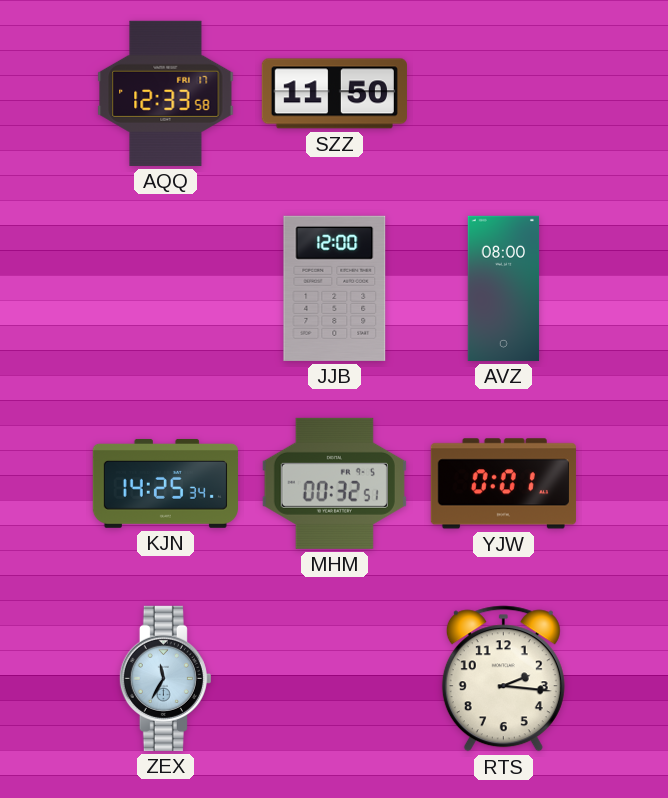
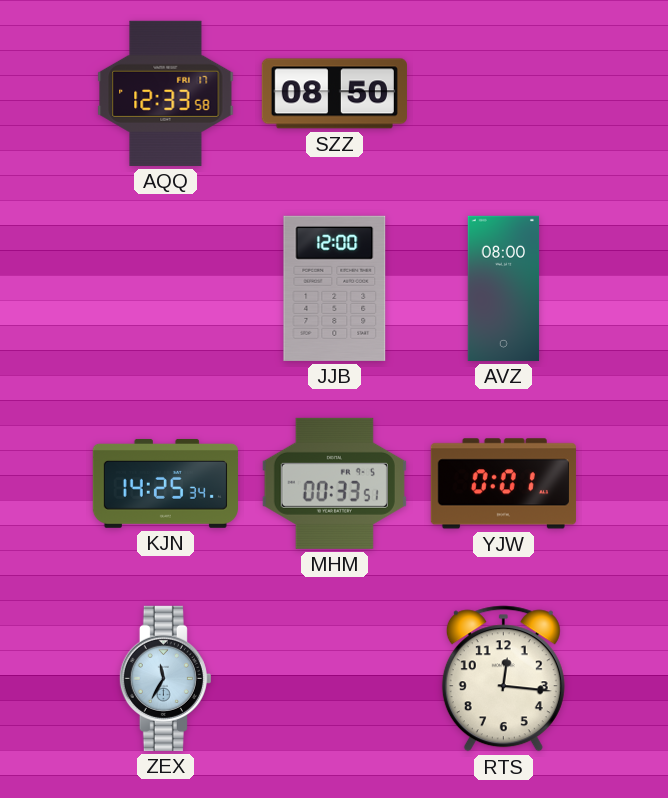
SZZ: 11:50 -> 08:50 (334, 94)
MHM: 00:32 -> 00:33 (334, 483)
RTS: 2:16 -> 12:16 (503, 679)
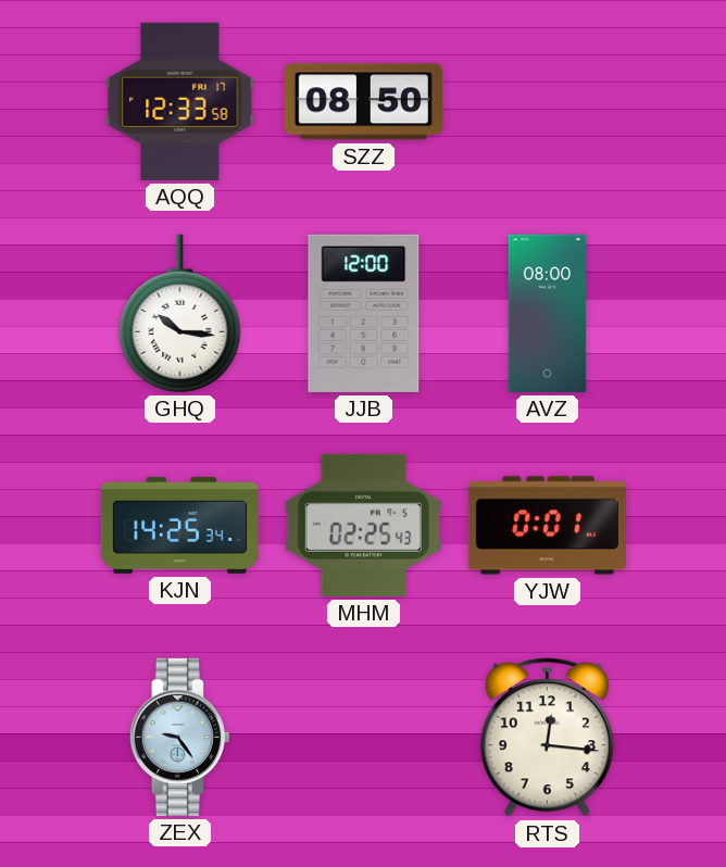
GHQ: none -> 10:16 (180, 313)
MHM: 00:33 -> 02:25 (363, 525)
ZEX: 11:35 -> 9:24 (179, 737)
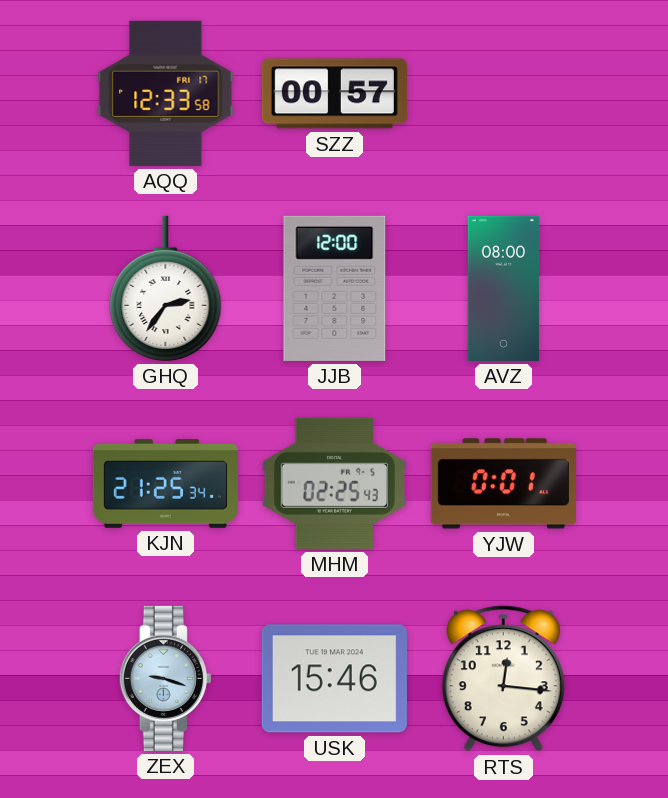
SZZ: 08:50 -> 00:57 (334, 94)
GHQ: 10:16 -> 2:36 (166, 288)
KJN: 14:25 -> 21:25 (165, 483)
ZEX: 9:24 -> 9:18 (165, 678)
USK: none -> 15:46 (334, 679)
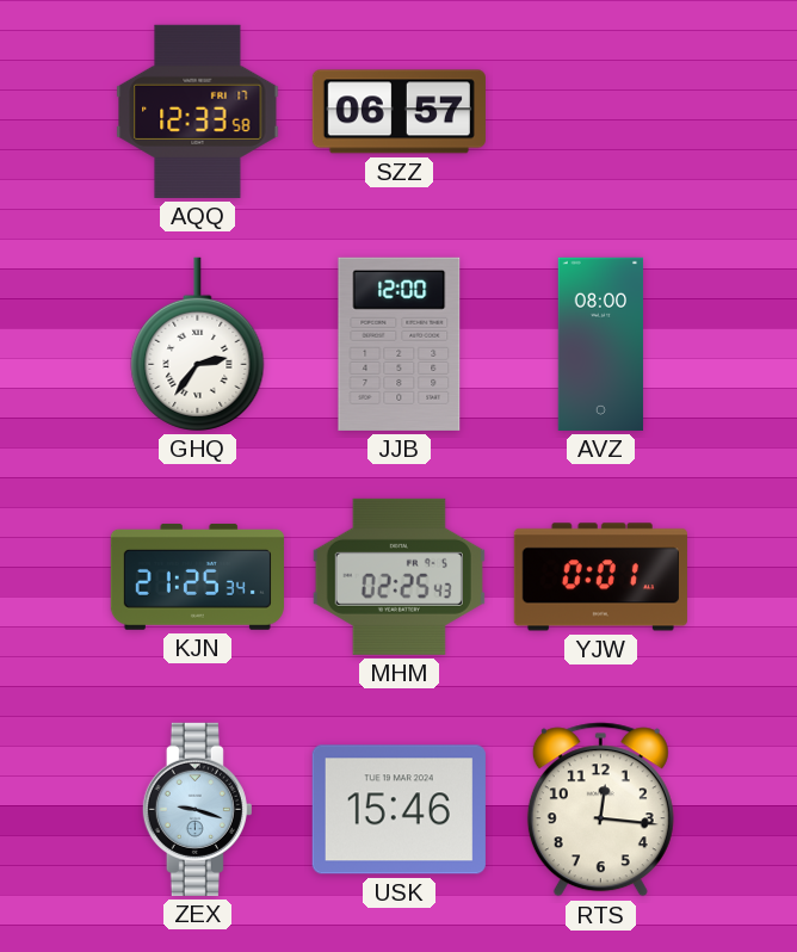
SZZ: 00:57 -> 06:57 (398, 112)
